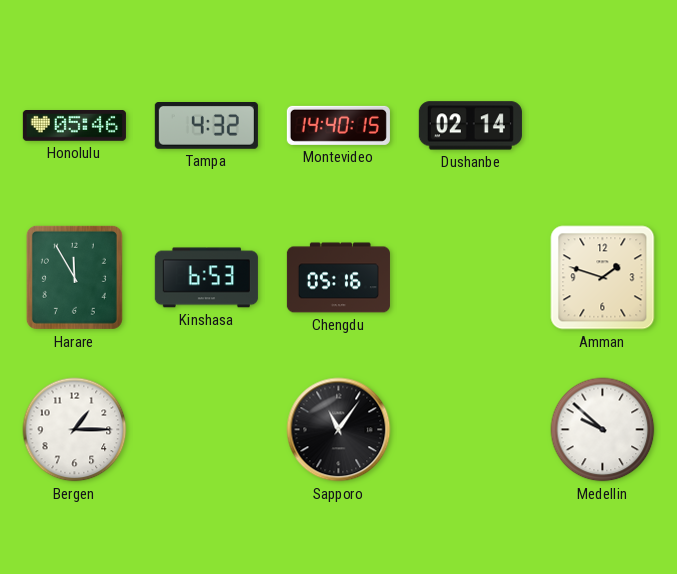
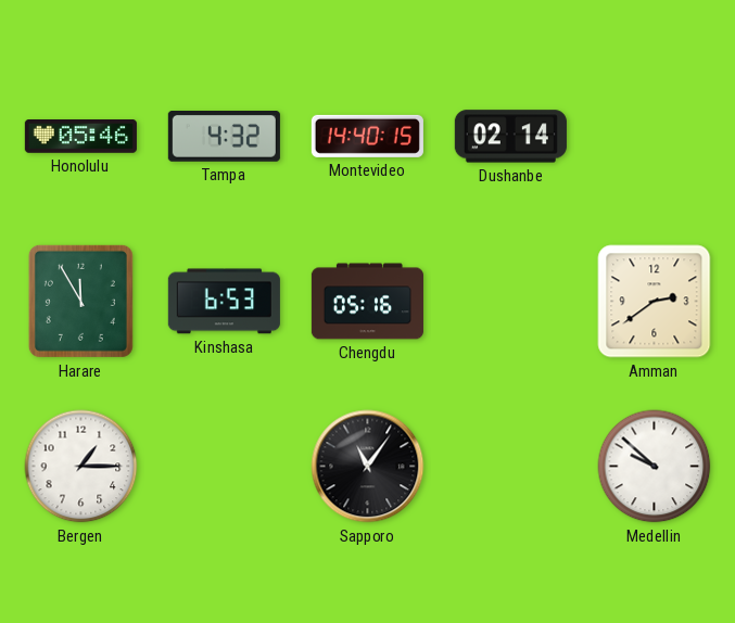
Amman: 1:48 -> 2:39 (655, 302)
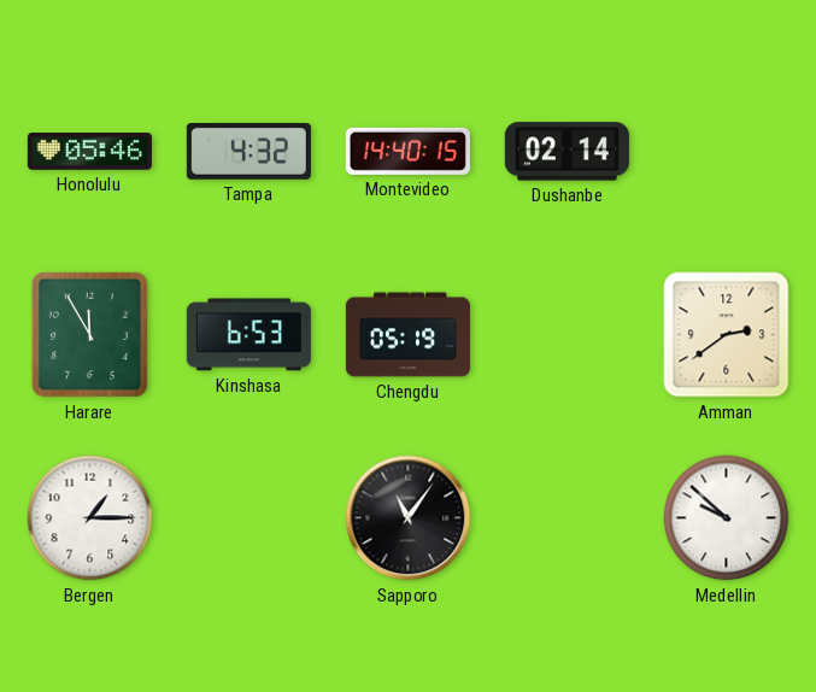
Chengdu: 05:16 -> 05:19 (407, 335)
